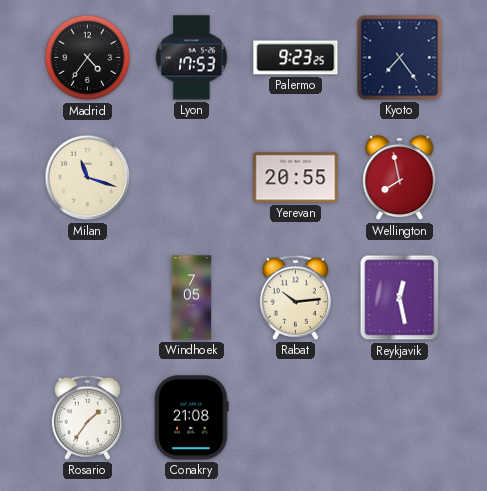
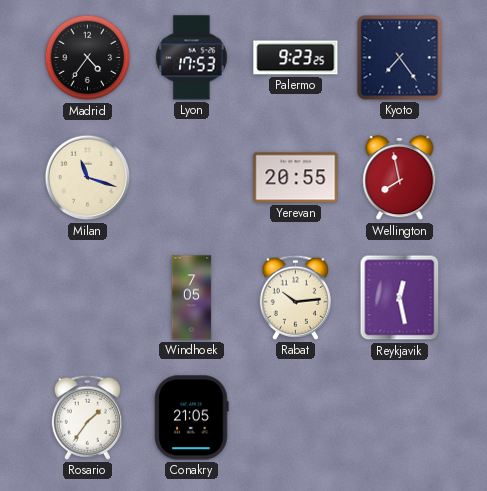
Conakry: 21:08 -> 21:05 (192, 418)
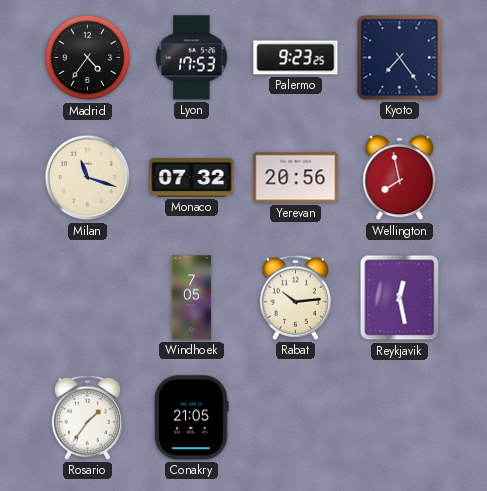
Monaco: none -> 07:32 (192, 177)
Yerevan: 20:55 -> 20:56 (296, 178)
